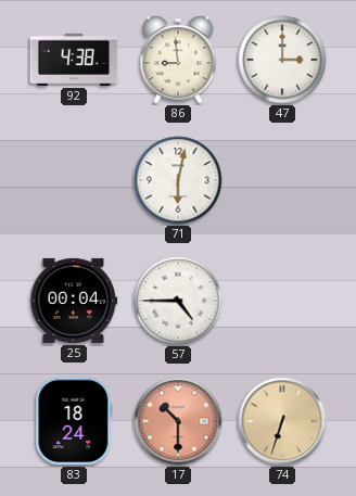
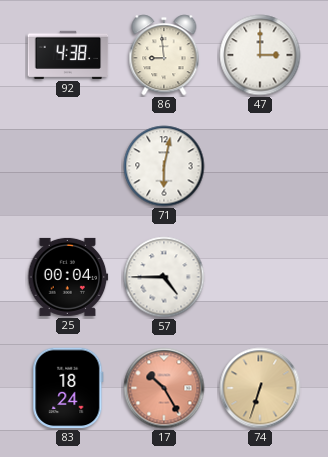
17: 10:30 -> 10:25 (164, 388)
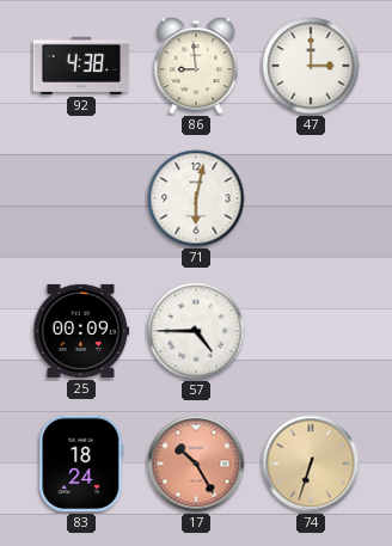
25: 00:04 -> 00:09 (81, 331)
